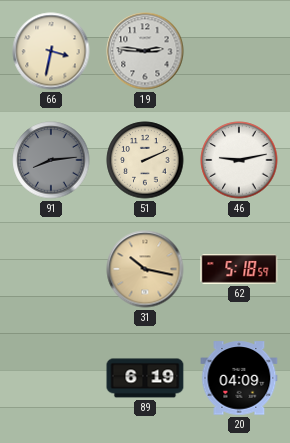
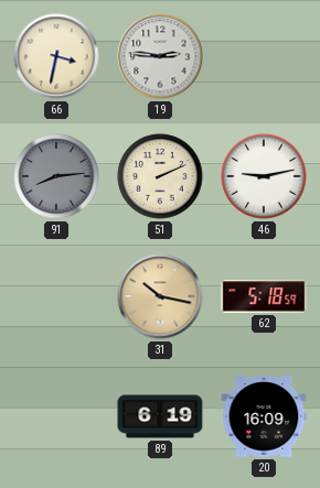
20: 04:09 -> 16:09 (264, 416)
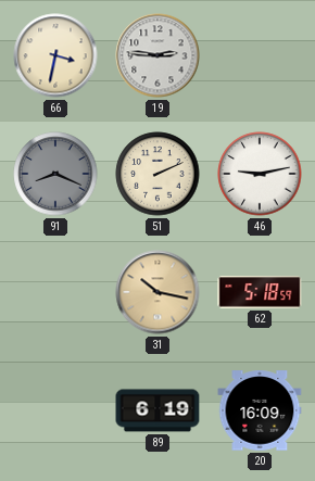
91: 8:14 -> 8:19 (55, 174)
